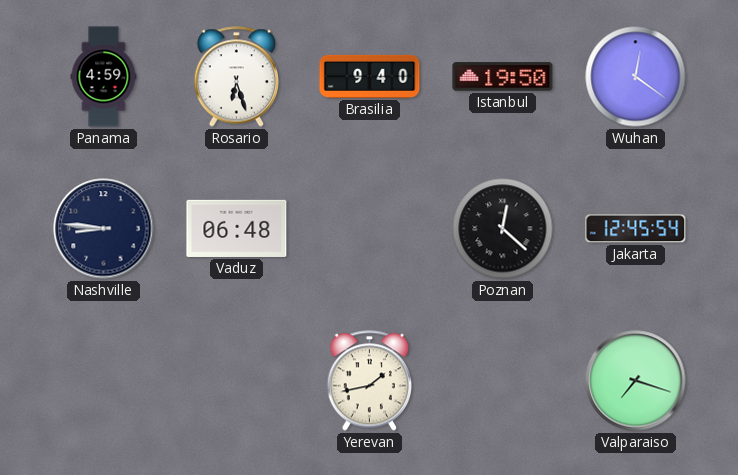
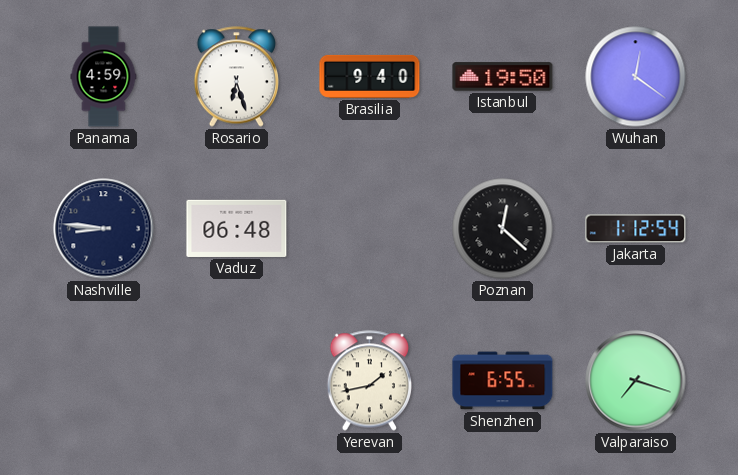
Jakarta: 12:45 -> 1:12 (636, 229)
Shenzhen: none -> 6:55 (503, 381)
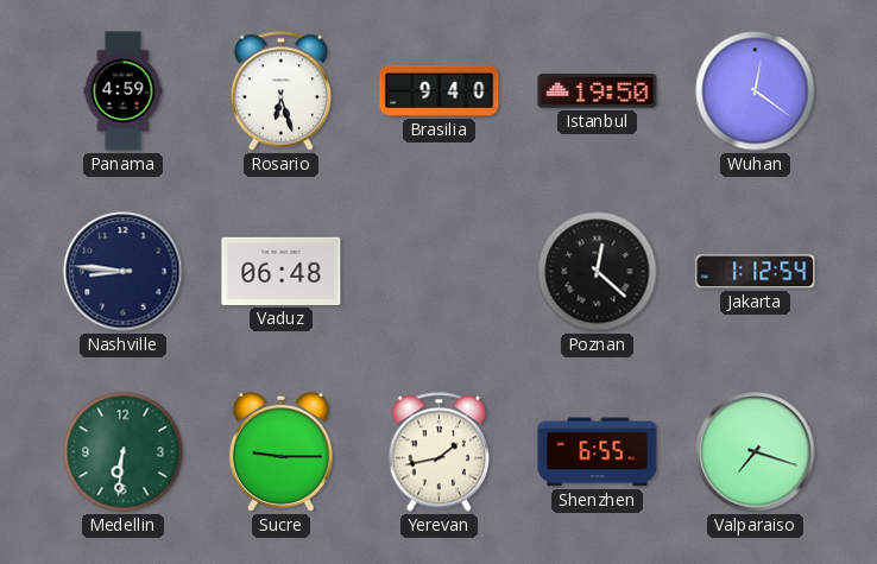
Medellin: none -> 6:31 (124, 452)
Sucre: none -> 9:15 (280, 451)
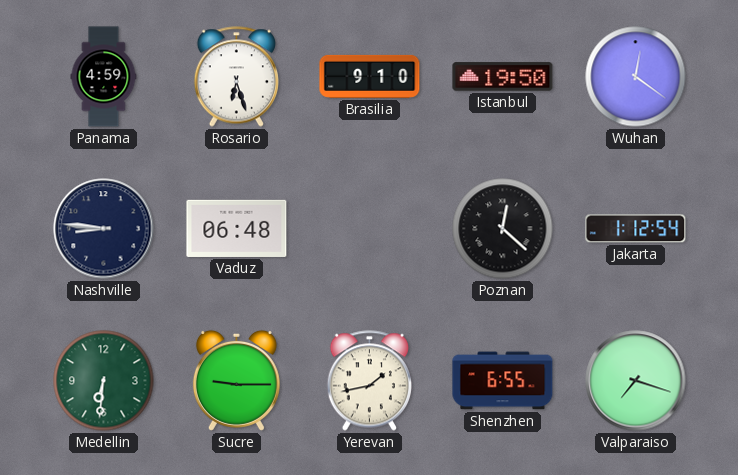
Brasilia: 9:40 -> 9:10 (370, 76)
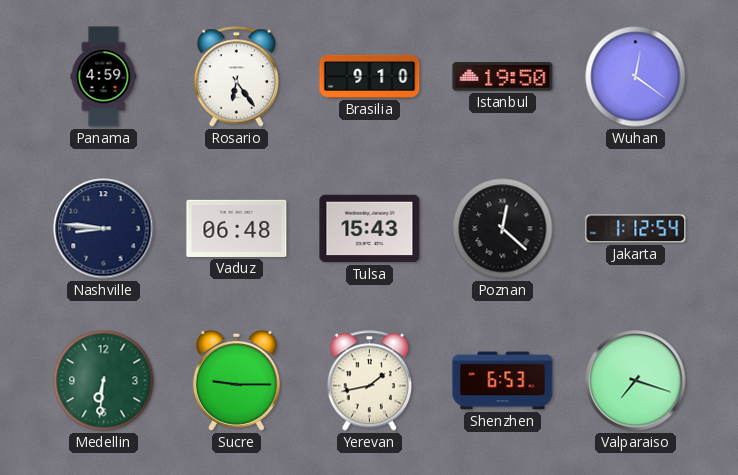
Rosario: 6:27 -> 6:24 (236, 77)
Tulsa: none -> 15:43 (370, 229)
Shenzhen: 6:55 -> 6:53 (503, 381)
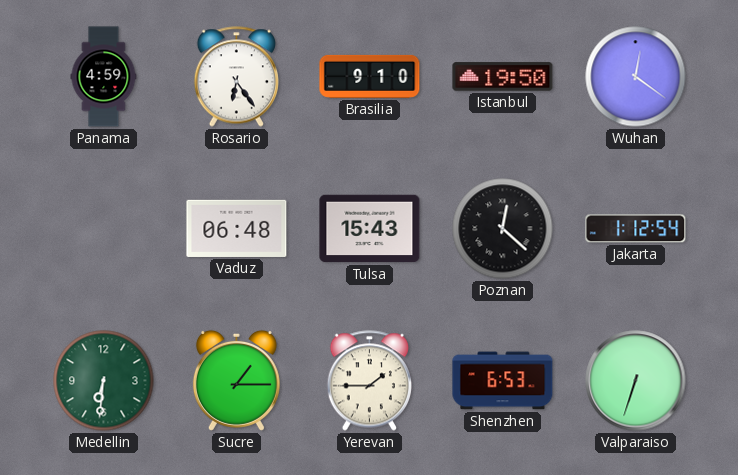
Nashville: 8:46 -> none (104, 229)
Sucre: 9:15 -> 1:15 (236, 380)
Yerevan: 1:43 -> 1:45 (369, 381)
Valparaiso: 7:18 -> 6:33 (636, 381)
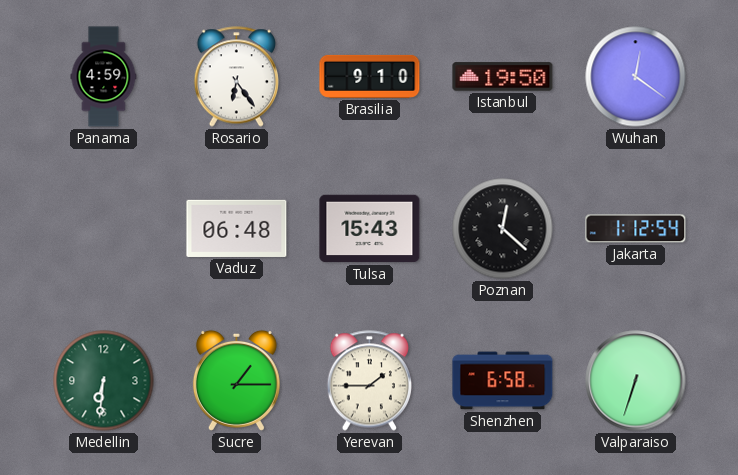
Shenzhen: 6:53 -> 6:58 (503, 381)
